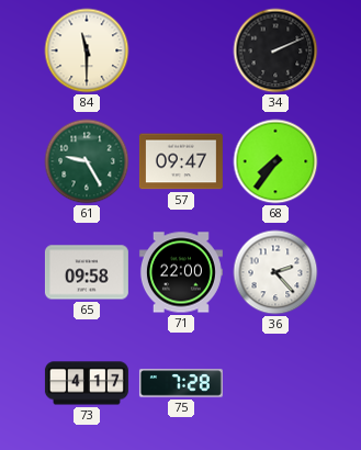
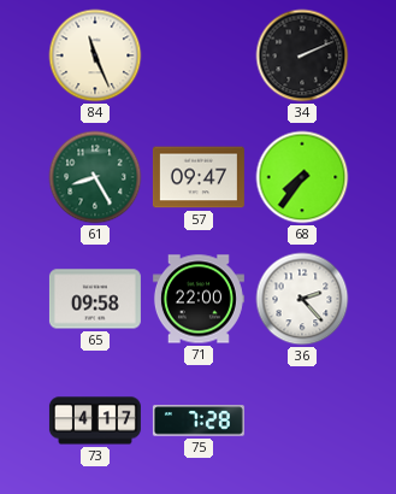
84: 11:30 -> 11:26 (95, 55)
61: 9:25 -> 8:25 (95, 177)
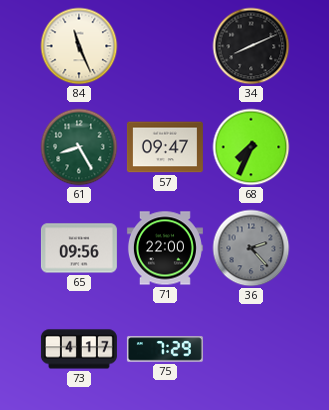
34: 2:11 -> 8:11 (251, 46)
68: 7:36 -> 7:34 (251, 147)
65: 09:58 -> 09:56 (79, 248)
36 dial: white -> grey (251, 248)
75: 7:28 -> 7:29 (165, 349)
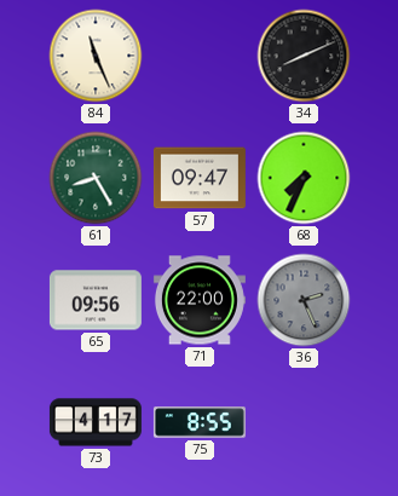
36: 2:23 -> 2:26 (304, 300)
75: 7:29 -> 8:55 (200, 422)
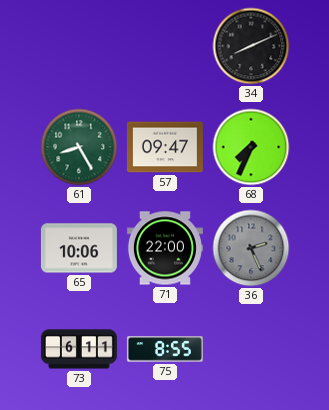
84: 11:26 -> none (96, 56)
65: 09:56 -> 10:06 (79, 248)
73: 4:17 -> 6:11 (79, 349)
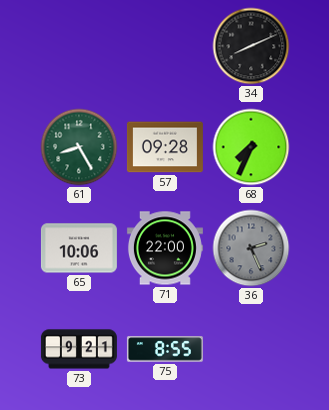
57: 09:47 -> 09:28 (165, 147)
73: 6:11 -> 9:21 (79, 349)
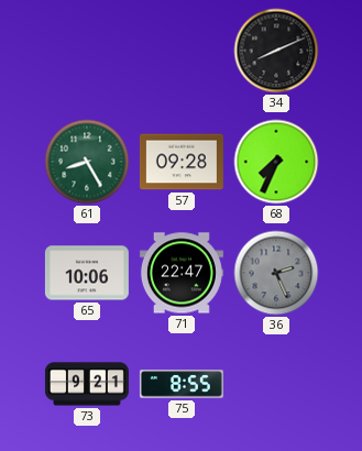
71: 22:00 -> 22:47 (182, 273)
